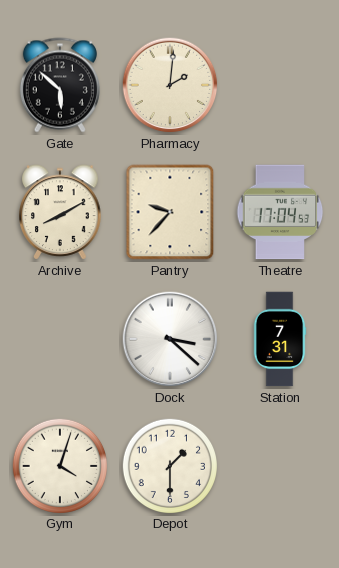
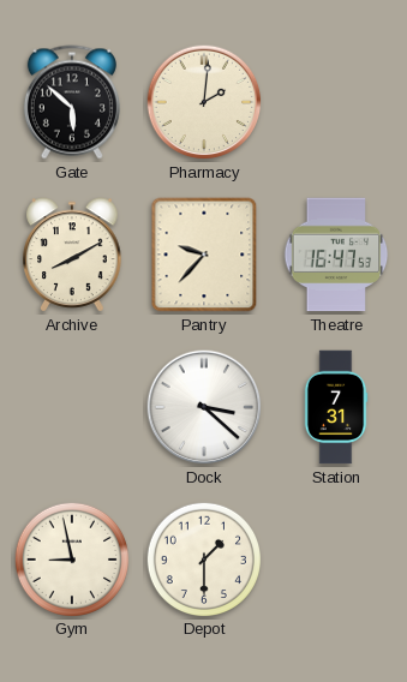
Theatre: 17:04 -> 16:47 (336, 255)
Gym: 4:03 -> 8:58 (71, 558)
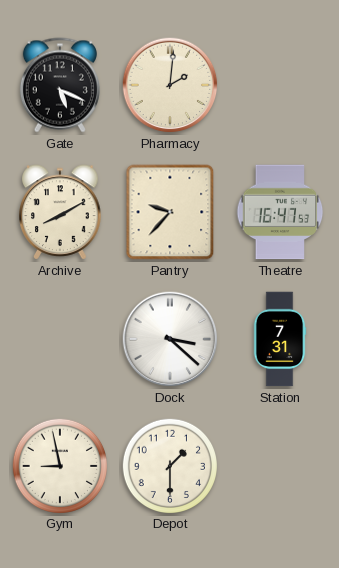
Gate: 5:52 -> 5:19 (60, 85)
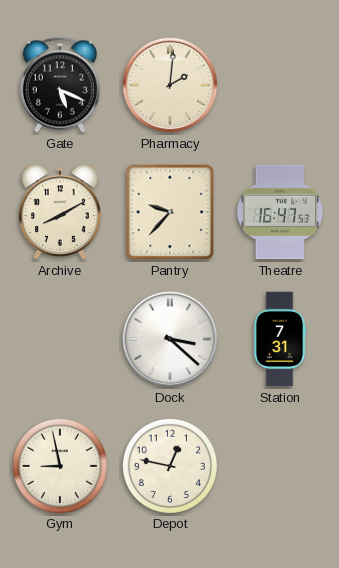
Depot: 1:30 -> 12:47 (169, 465)
